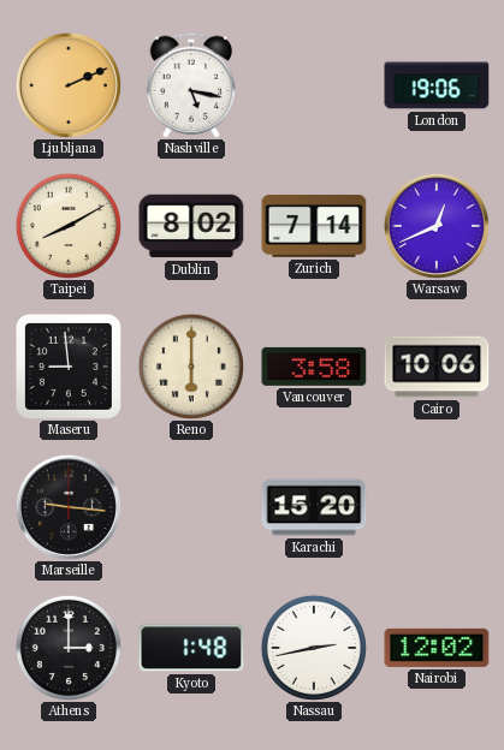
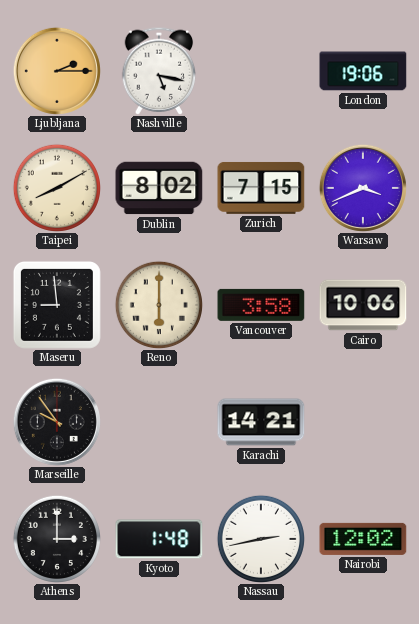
Ljubljana: 2:11 -> 2:15 (57, 71)
Zurich: 7:14 -> 7:15 (261, 188)
Warsaw: 12:41 -> 3:41 (363, 188)
Marseille: 9:16 -> 9:54 (57, 422)
Karachi: 15:20 -> 14:21 (261, 422)
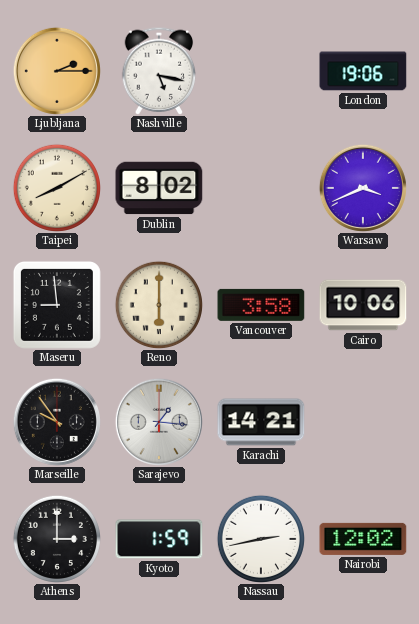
Zurich: 7:15 -> none (261, 188)
Sarajevo: none -> 1:16 (159, 422)
Kyoto: 1:48 -> 1:59 (159, 539)
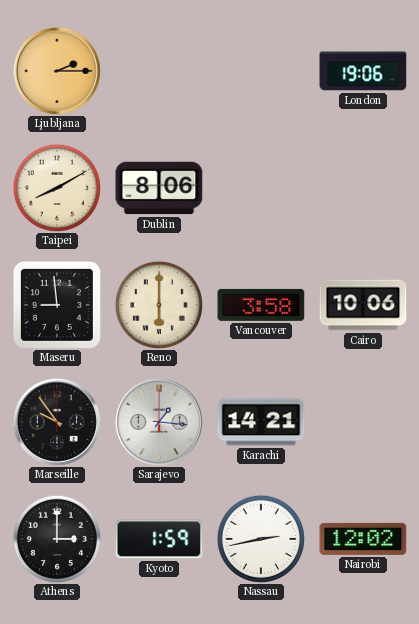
Nashville: 5:17 -> none (159, 71)
Dublin: 8:02 -> 8:06 (159, 188)
Warsaw: 3:41 -> none (363, 188)
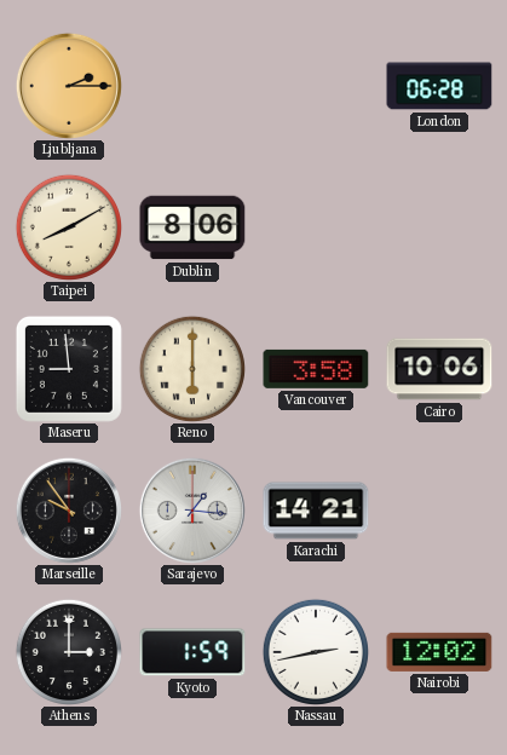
London: 19:06 -> 06:28 (439, 86)
